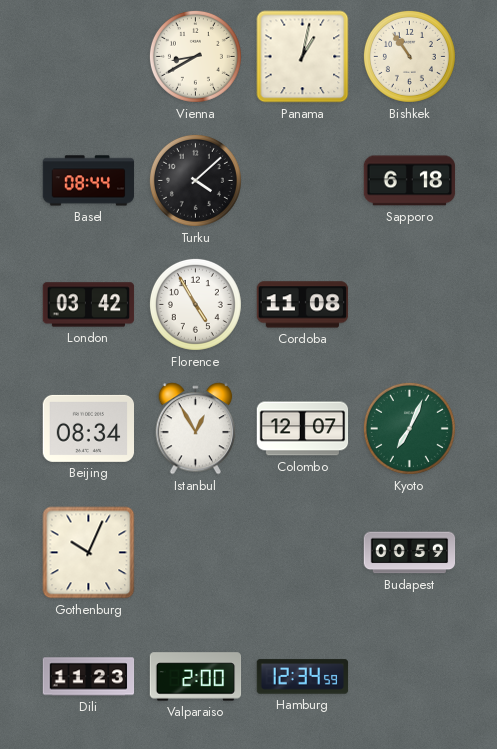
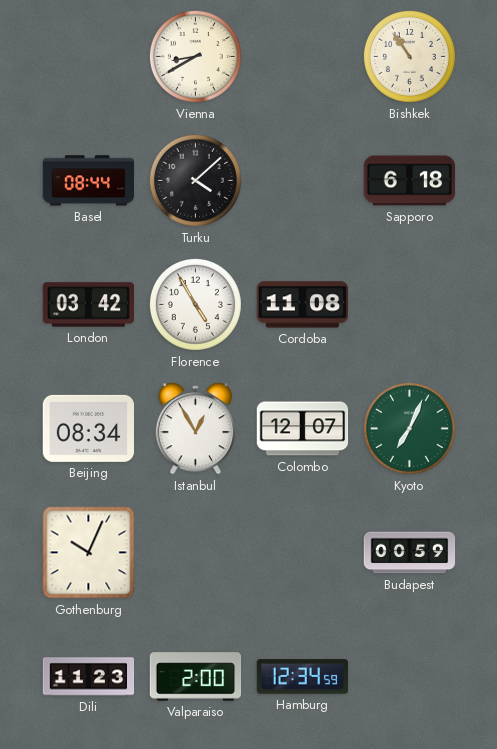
Panama: 1:02 -> none (303, 57)
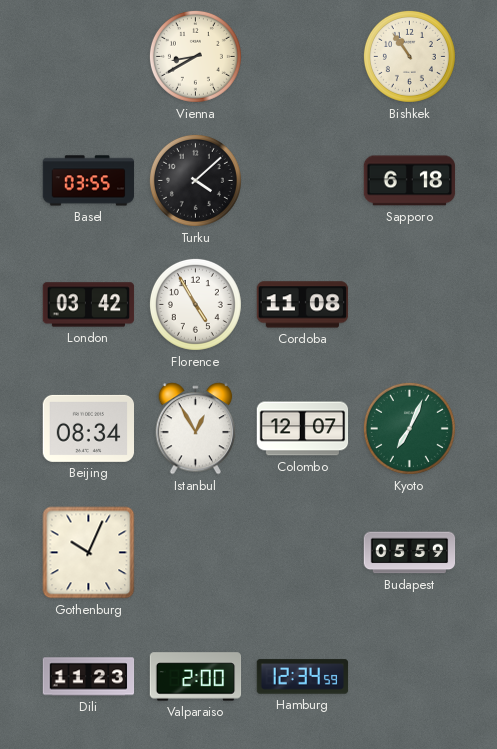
Basel: 08:44 -> 03:55 (89, 181)
Budapest: 00:59 -> 05:59 (410, 553)
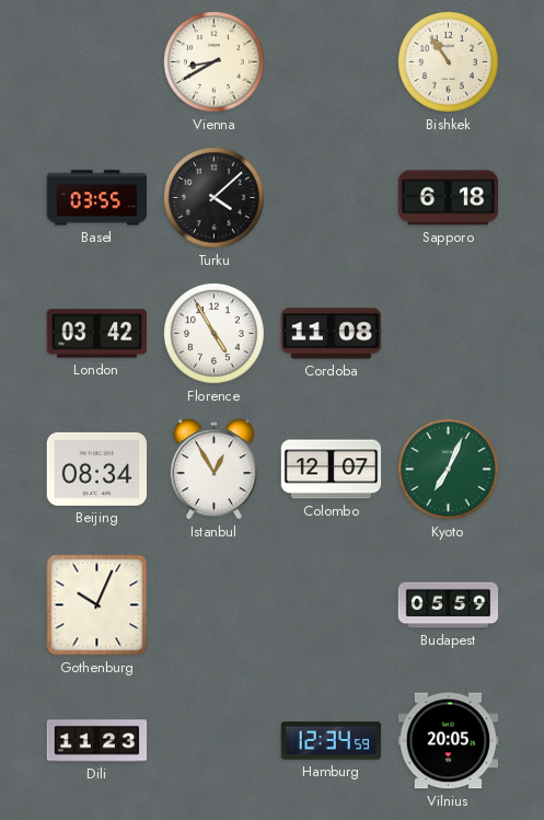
Valparaiso: 2:00 -> none (196, 677)
Vilnius: none -> 20:05 (448, 741)
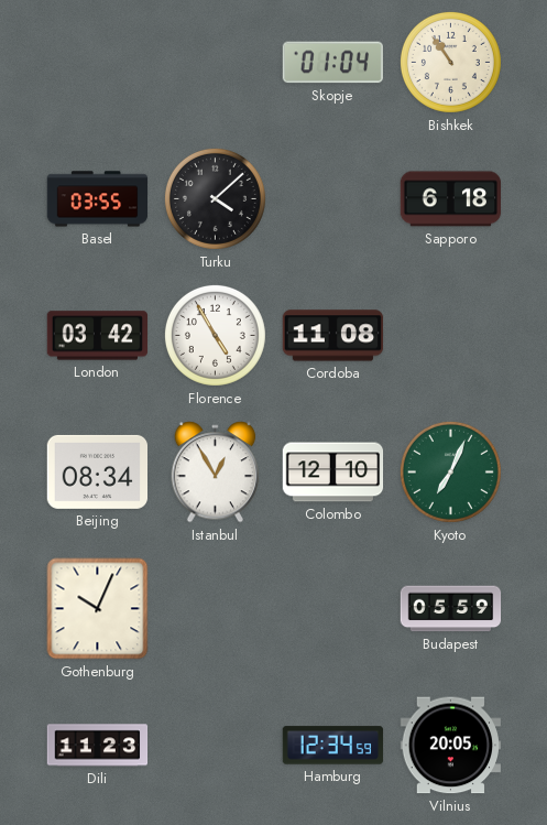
Vienna: 8:40 -> none (213, 61)
Skopje: none -> 01:04 (332, 63)
Colombo: 12:07 -> 12:10 (333, 473)
